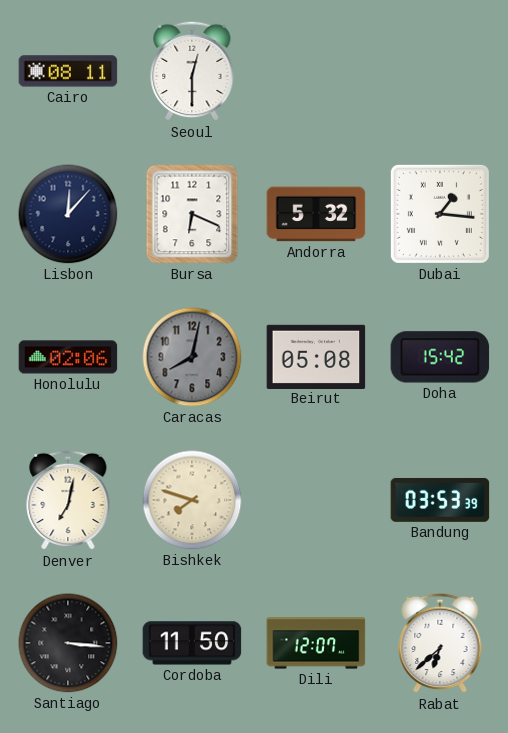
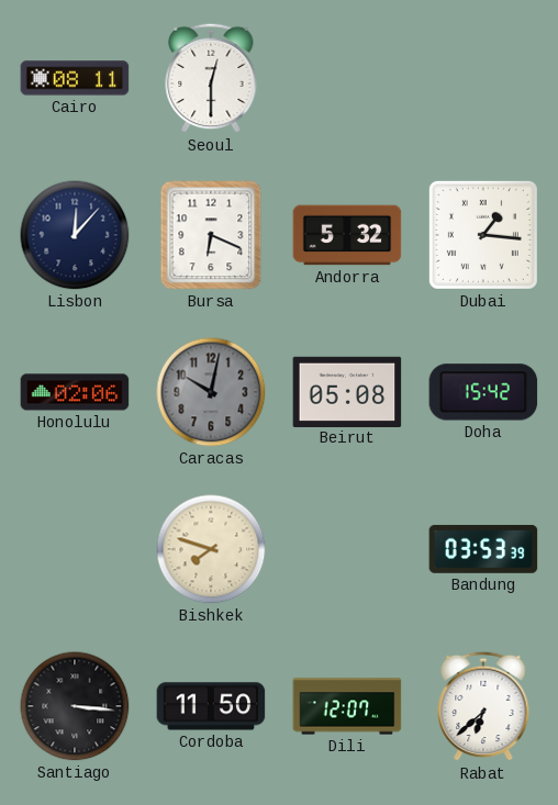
Caracas: 8:02 -> 10:02 (211, 392)
Denver: 7:02 -> none (68, 500)
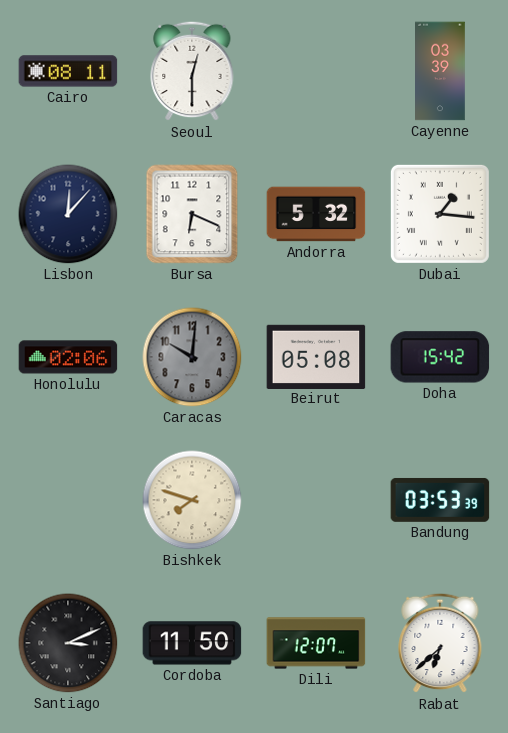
Cayenne: none -> 03:39 (441, 71)
Caracas: 10:02 -> 10:01 (192, 357)
Santiago: 3:16 -> 3:11 (68, 643)
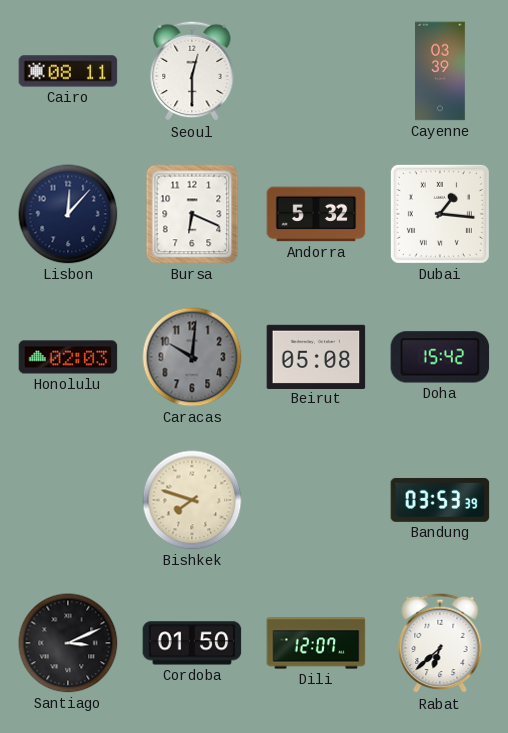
Honolulu: 02:06 -> 02:03 (68, 357)
Cordoba: 11:50 -> 01:50 (192, 643)
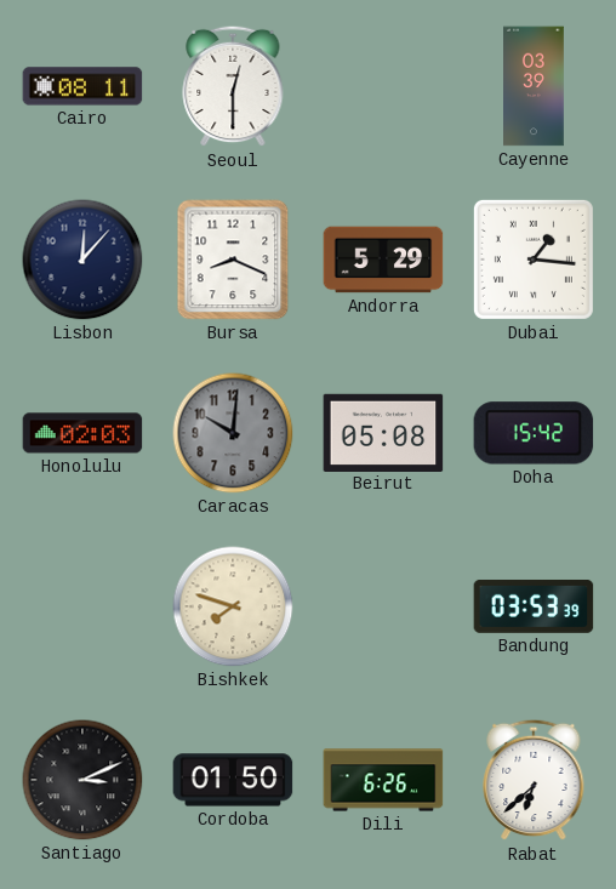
Bursa: 6:19 -> 8:19 (233, 260)
Andorra: 5:32 -> 5:29 (383, 260)
Dili: 12:07 -> 6:26 (383, 780)
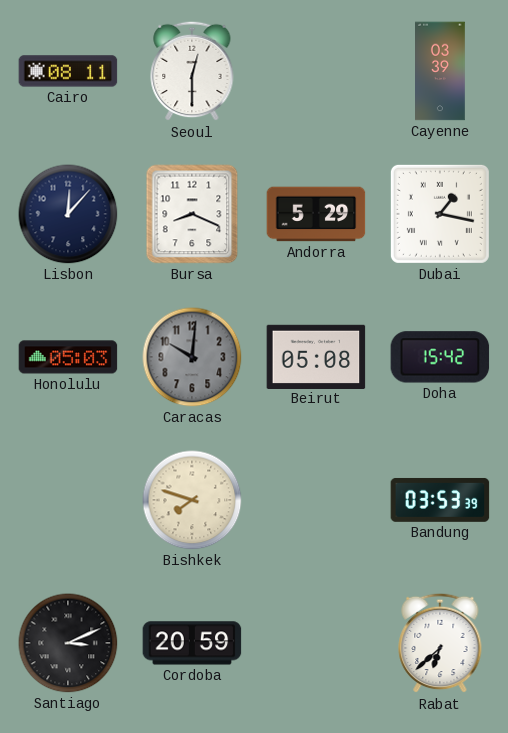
Dubai: 1:16 -> 1:17 (440, 214)
Honolulu: 02:03 -> 05:03 (68, 357)
Cordoba: 01:50 -> 20:59 (192, 643)
Dili: 6:26 -> none (383, 780)
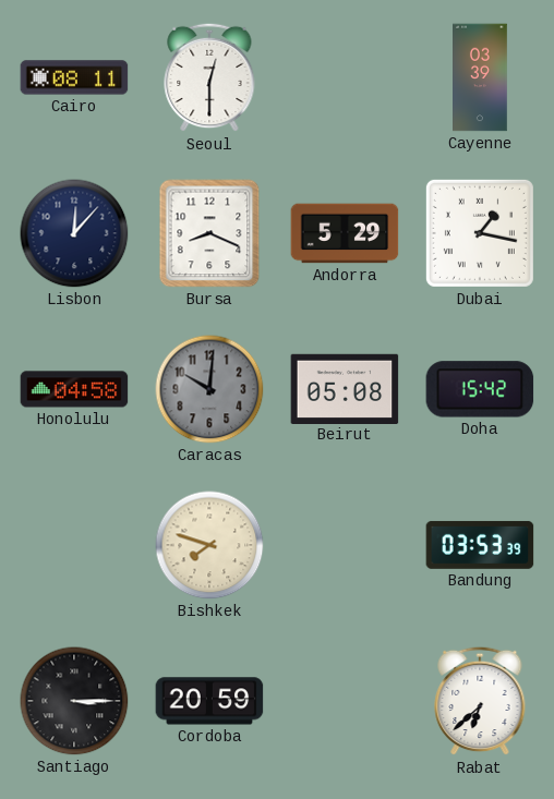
Honolulu: 05:03 -> 04:58 (74, 389)
Santiago: 3:11 -> 3:15 (74, 701)
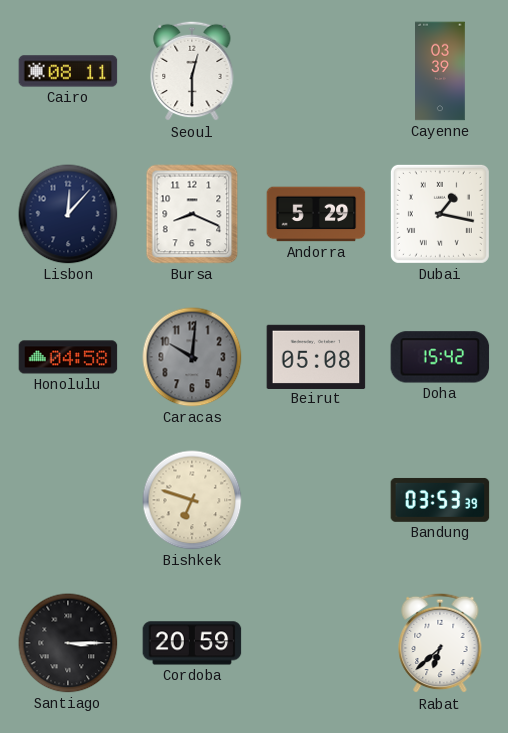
Bishkek: 7:48 -> 6:48 (192, 500)
